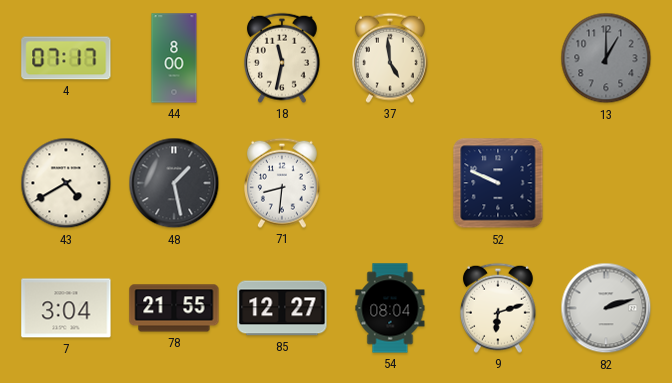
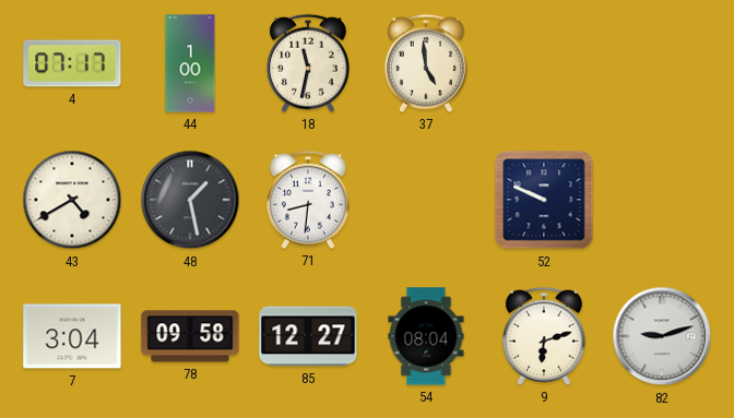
44: 8:00 -> 1:00 (190, 63)
13: 1:00 -> none (606, 58)
78: 21:55 -> 09:58 (190, 336)
82: 2:12 -> 9:12 (662, 336)
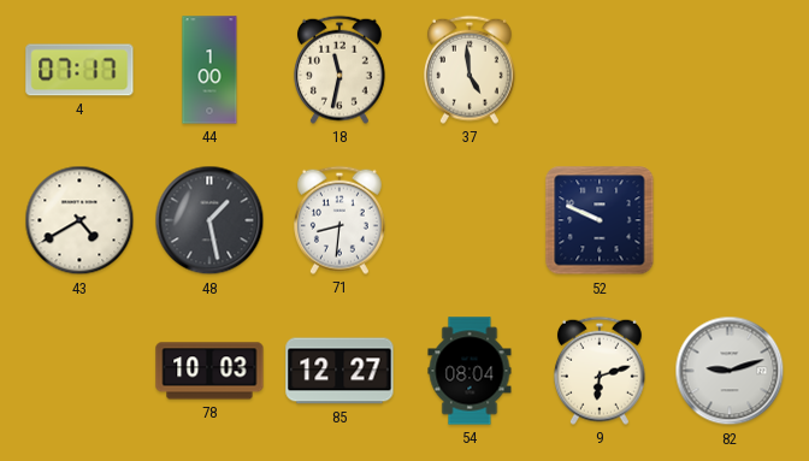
7: 3:04 -> none (72, 336)
78: 09:58 -> 10:03 (209, 371)
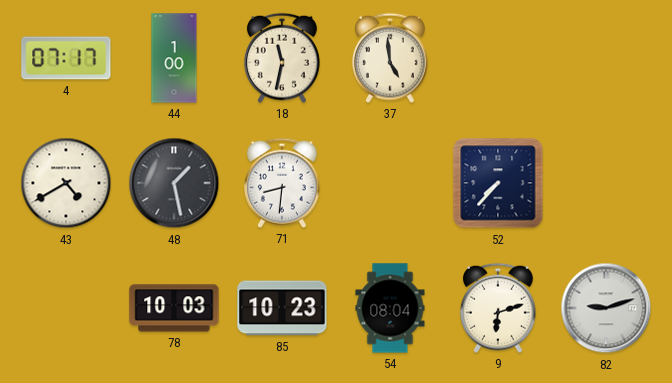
52: 9:49 -> 7:37 (498, 183)
85: 12:27 -> 10:23 (282, 308)
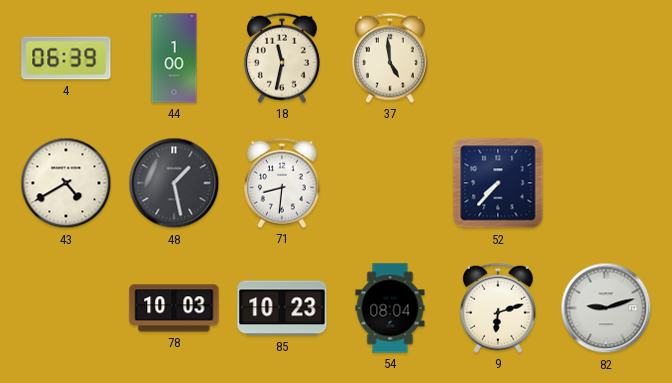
4: 07:17 -> 06:39 (66, 58)
